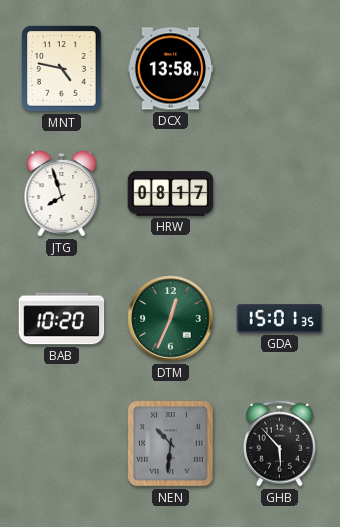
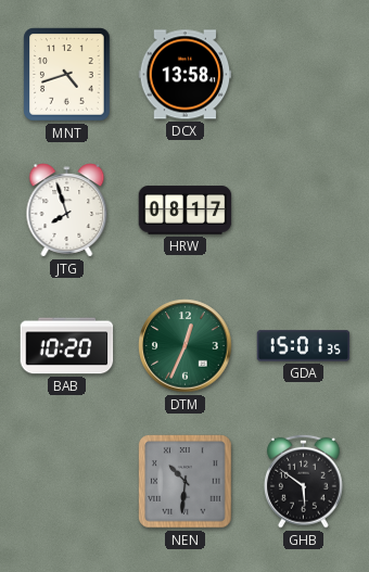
MNT: 4:47 -> 4:42 (67, 75)
GHB: 5:53 -> 5:51 (304, 481)
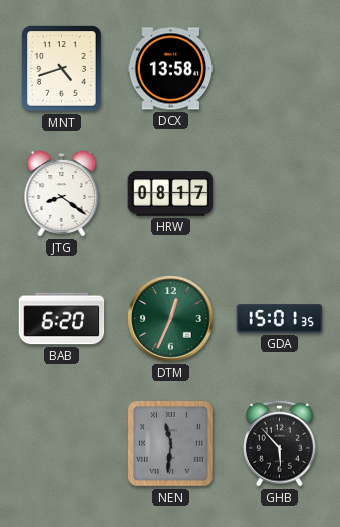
JTG: 7:57 -> 8:21 (62, 194)
BAB: 10:20 -> 6:20 (62, 319)
NEN: 10:31 -> 11:31 (171, 444)
GHB: 5:51 -> 5:53 (280, 443)
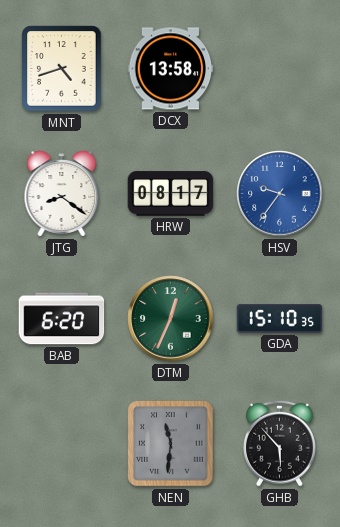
HSV: none -> 9:36 (280, 194)
GDA: 15:01 -> 15:10 (280, 319)
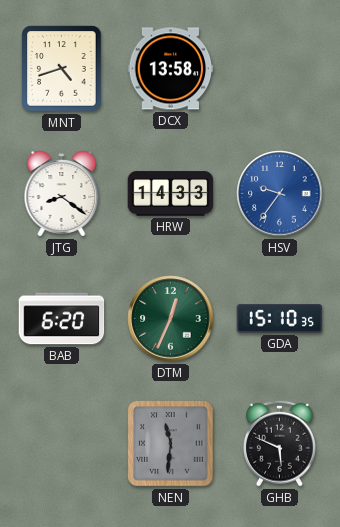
HRW: 08:17 -> 14:33 (171, 194)
GHB: 5:53 -> 5:49 (280, 443)
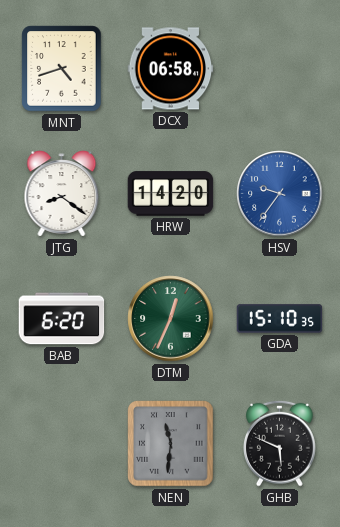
DCX: 13:58 -> 06:58 (171, 69)
HRW: 14:33 -> 14:20 (171, 194)
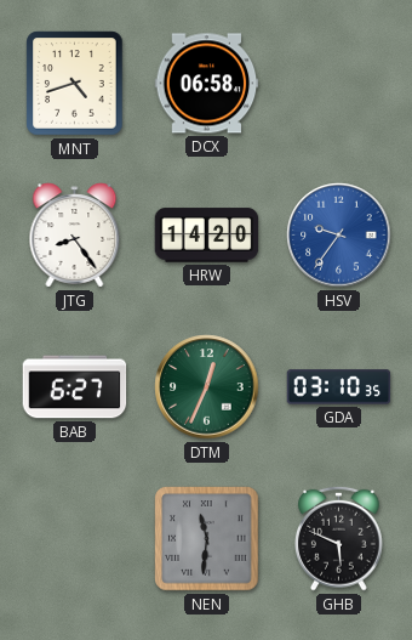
JTG: 8:21 -> 8:24 (75, 236)
BAB: 6:20 -> 6:27 (75, 387)
GDA: 15:10 -> 03:10 (339, 387)
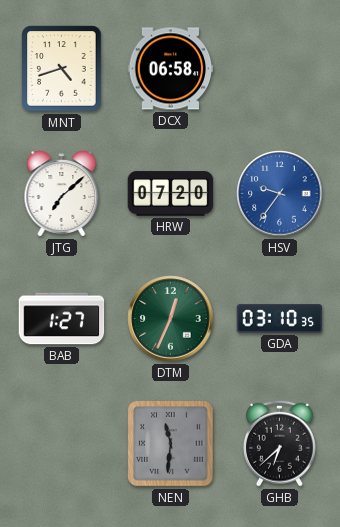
JTG: 8:24 -> 7:08 (62, 194)
HRW: 14:20 -> 07:20 (171, 194)
BAB: 6:27 -> 1:27 (62, 319)
GHB: 5:49 -> 6:38 (280, 443)
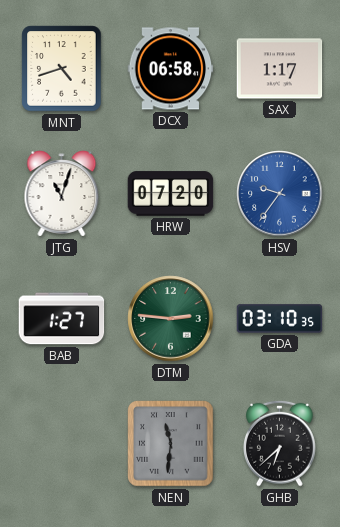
SAX: none -> 1:17 (280, 69)
JTG: 7:08 -> 11:03 (62, 194)
DTM: 12:34 -> 2:46 (171, 319)
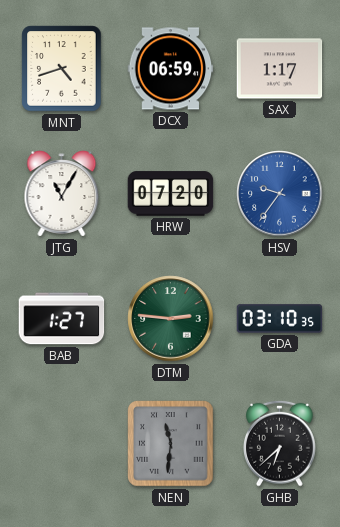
DCX: 06:58 -> 06:59 (171, 69)
JTG: 11:03 -> 11:05 (62, 194)
